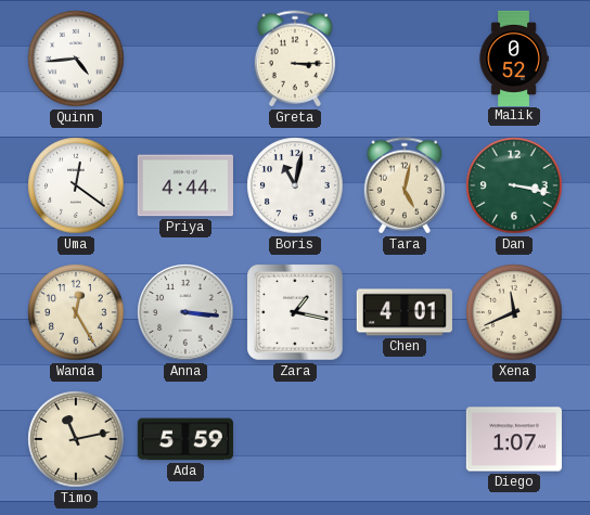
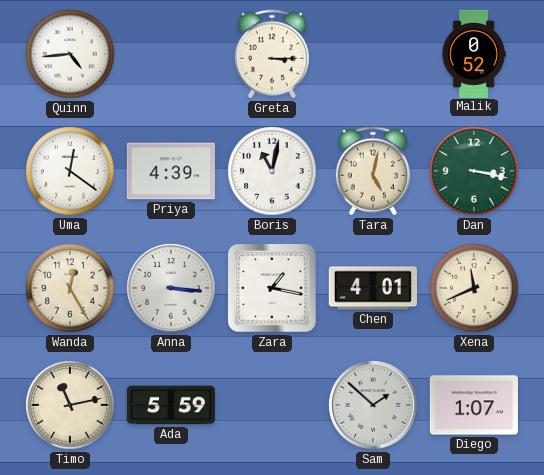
Priya: 4:44 -> 4:39 (171, 171)
Sam: none -> 1:52 (373, 405)
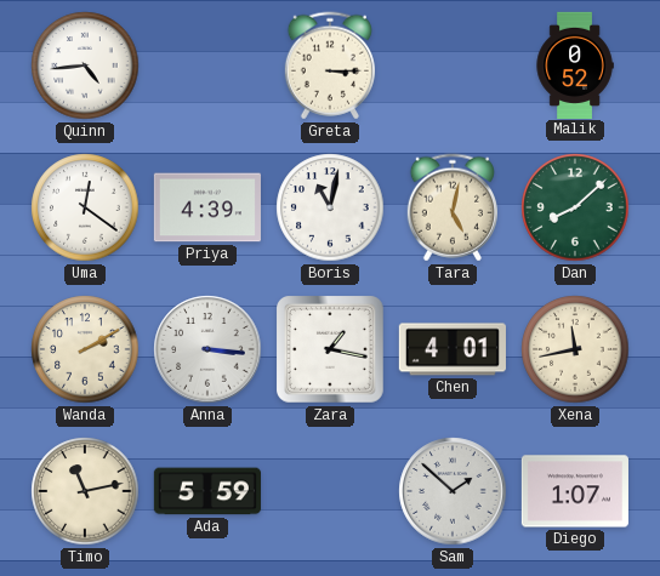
Dan: 3:17 -> 8:08 (575, 207)
Wanda: 12:25 -> 2:10 (85, 349)
Xena: 11:41 -> 11:43 (575, 349)
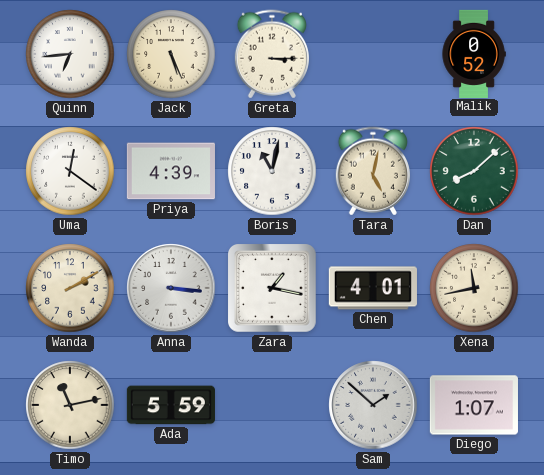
Quinn: 4:44 -> 6:44 (70, 54)
Jack: none -> 5:26 (171, 54)
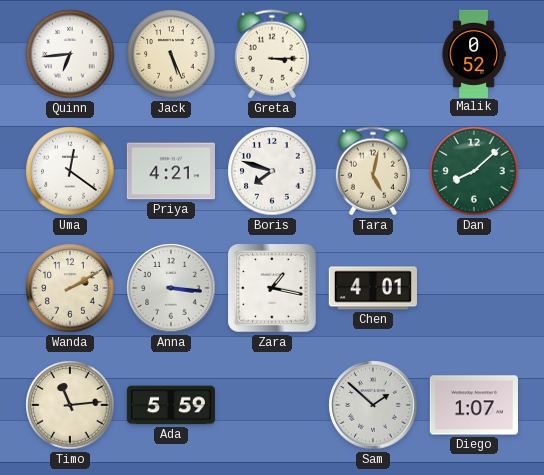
Priya: 4:39 -> 4:21 (171, 171)
Boris: 11:02 -> 7:48 (272, 171)
Xena: 11:43 -> none (474, 288)
Timo: 11:13 -> 11:14 (70, 405)
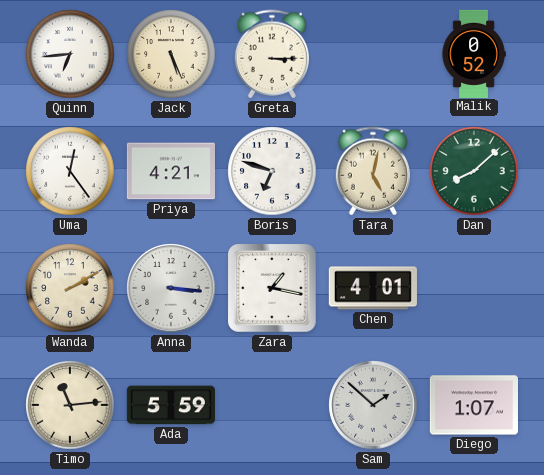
Uma: 12:21 -> 12:24 (70, 171)
Boris: 7:48 -> 6:48 (272, 171)
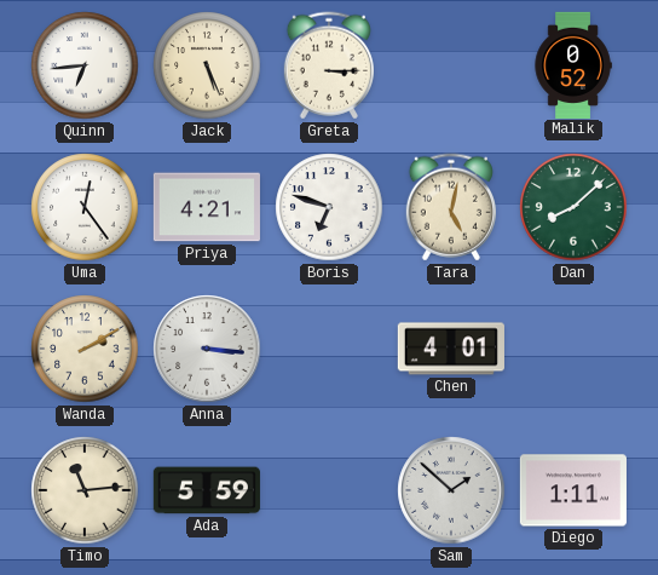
Zara: 1:17 -> none (273, 289)
Diego: 1:07 -> 1:11 (573, 490)
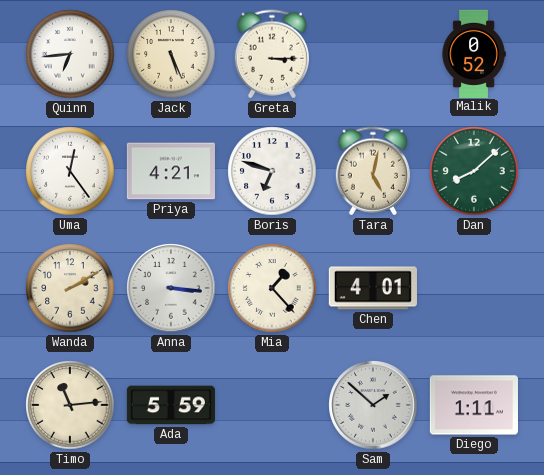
Mia: none -> 1:23 (272, 288)
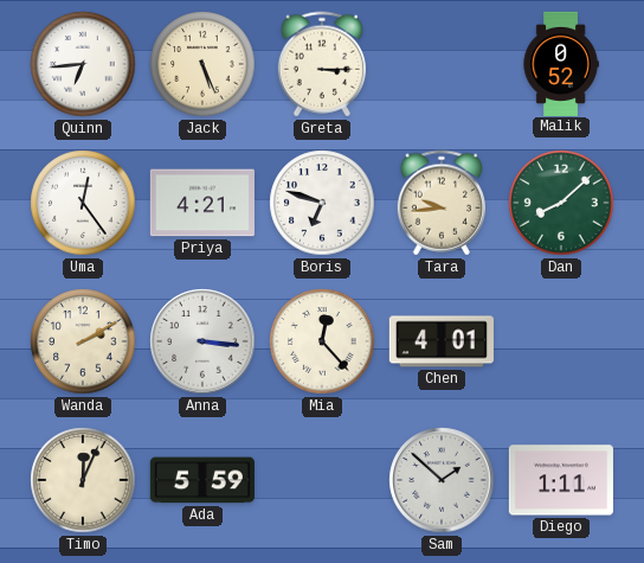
Tara: 5:02 -> 9:44 (442, 203)
Mia: 1:23 -> 12:23 (322, 341)
Timo: 11:14 -> 12:04 (83, 480)
